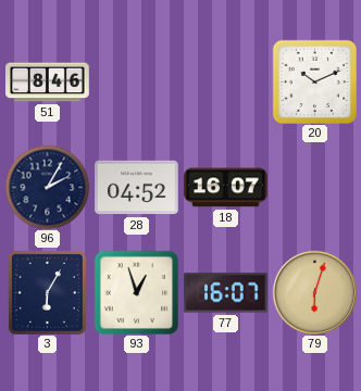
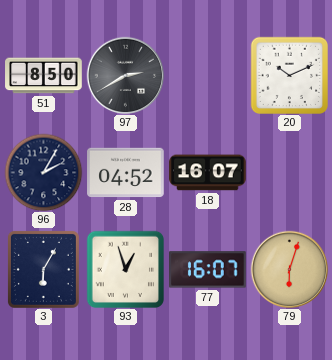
51: 8:46 -> 8:50 (44, 76)
97: none -> 2:40 (125, 75)
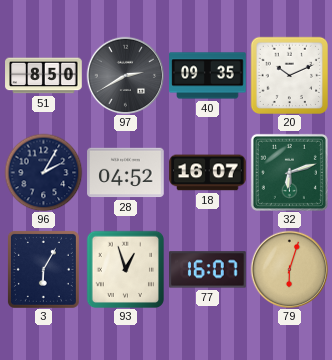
40: none -> 09:35 (208, 76)
32: none -> 6:12 (289, 172)
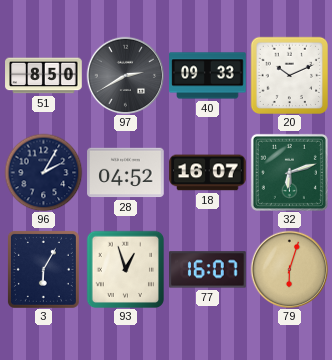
40: 09:35 -> 09:33 (208, 76)
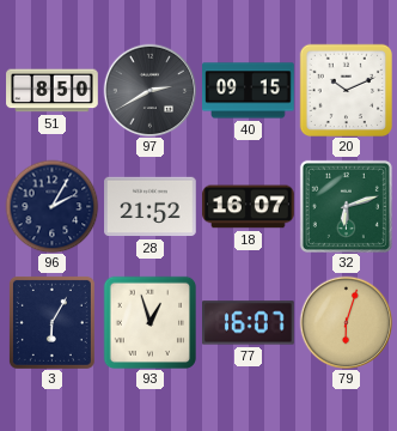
40: 09:33 -> 09:15 (249, 91)
28: 04:52 -> 21:52 (151, 207)
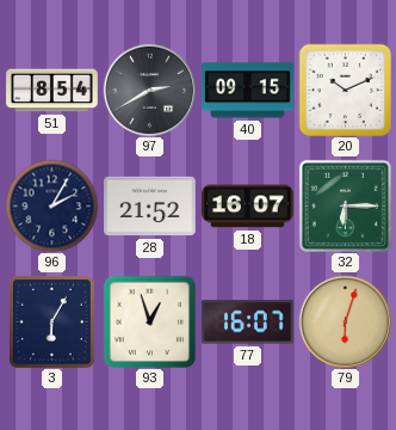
51: 8:50 -> 8:54 (52, 91)
32: 6:12 -> 6:15 (345, 205)
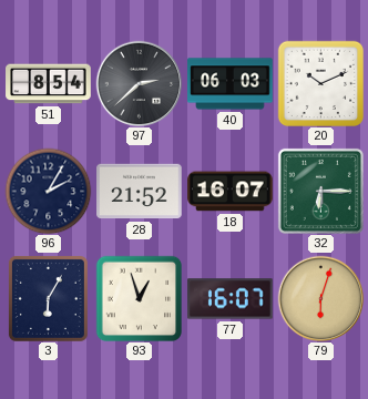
97: 2:40 -> 2:38 (139, 83)
40: 09:15 -> 06:03 (231, 84)
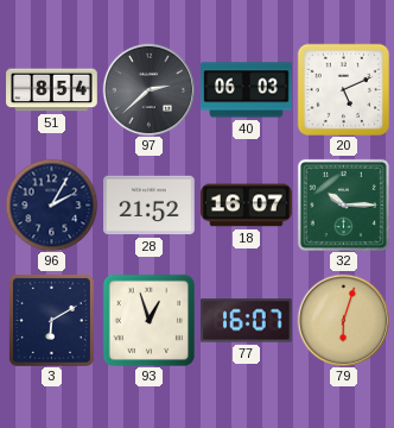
20: 10:11 -> 5:11 (343, 89)
32: 6:15 -> 10:15 (343, 204)
3: 6:05 -> 6:10 (51, 320)
